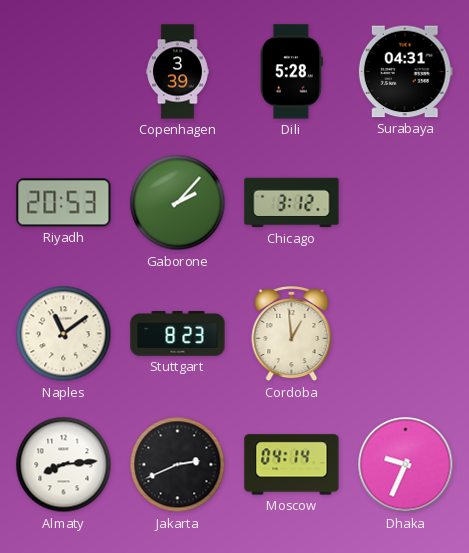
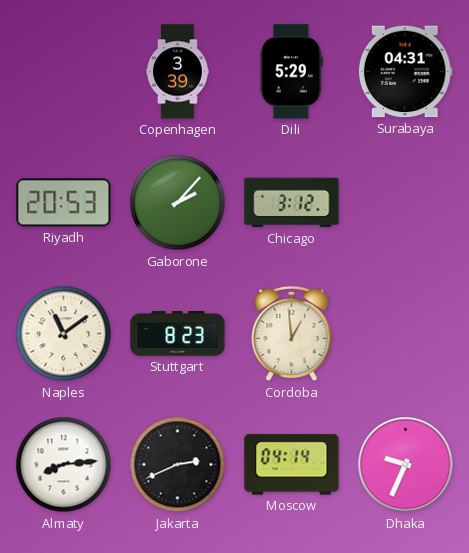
Dili: 5:28 -> 5:29 (291, 72)
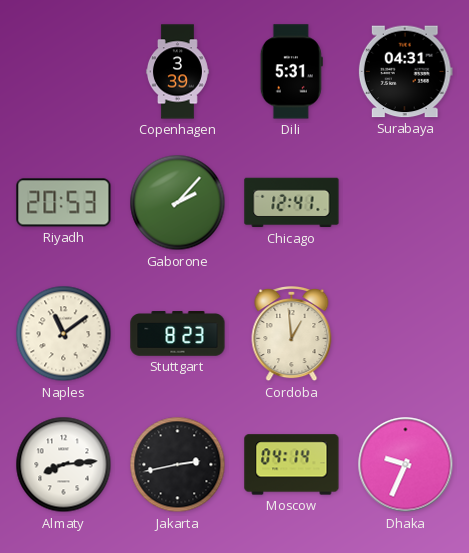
Dili: 5:29 -> 5:31 (291, 72)
Chicago: 3:12 -> 12:41 (292, 203)
Jakarta: 2:41 -> 2:43 (178, 465)
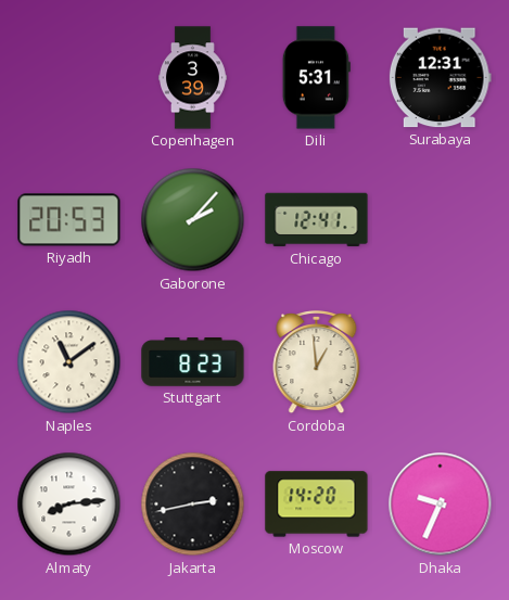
Surabaya: 04:31 -> 12:31 (440, 78)
Moscow: 04:14 -> 14:20 (317, 505)
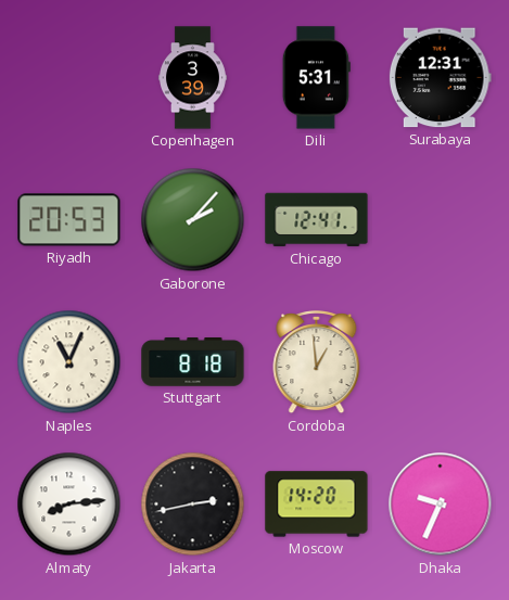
Naples: 11:09 -> 11:04 (69, 362)
Stuttgart: 8:23 -> 8:18 (193, 362)
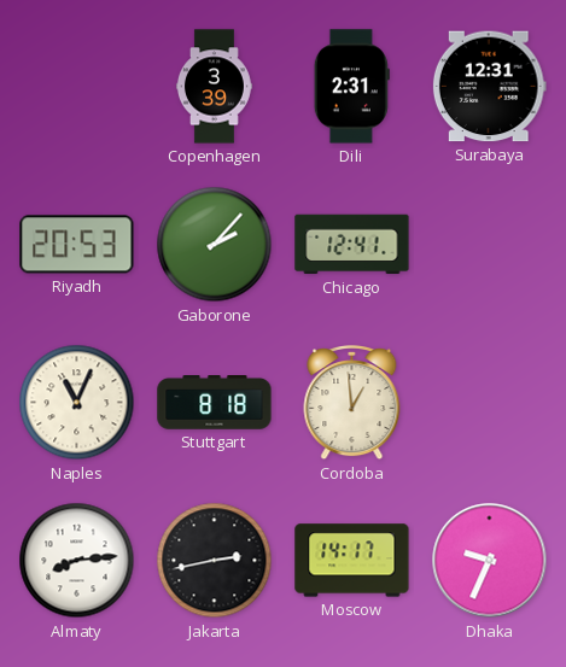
Dili: 5:31 -> 2:31 (351, 87)
Moscow: 14:20 -> 14:17 (352, 561)
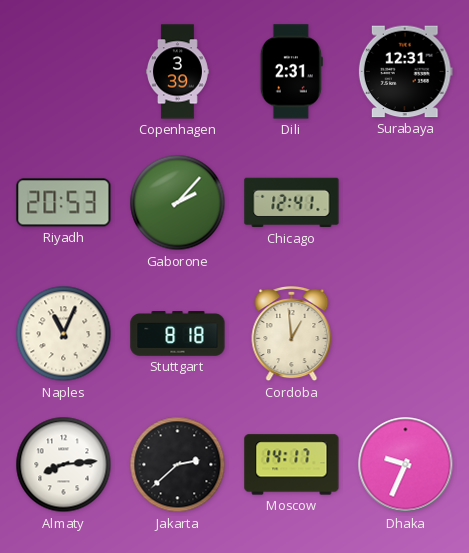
Jakarta: 2:43 -> 2:38 (178, 465)
